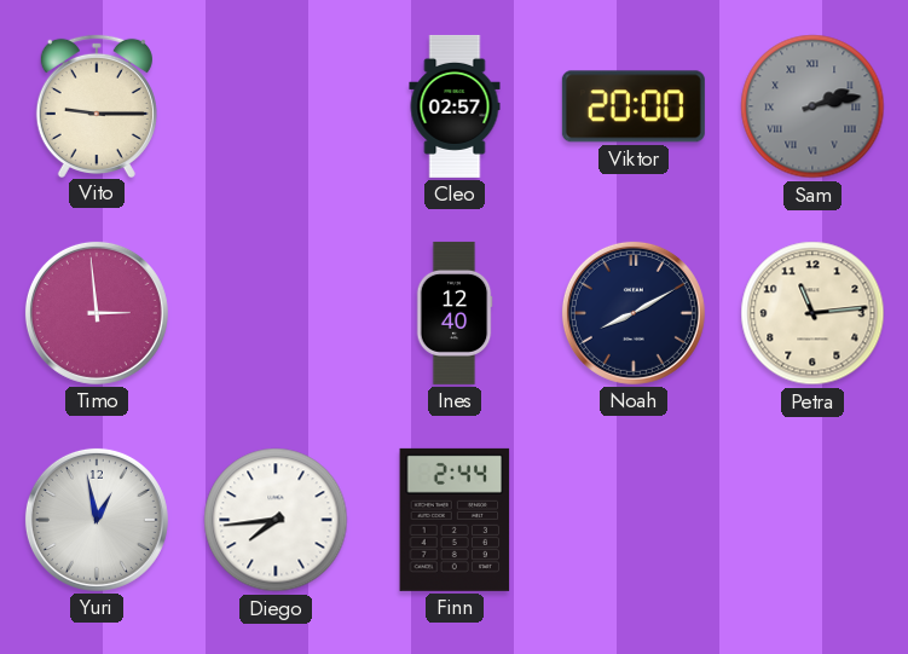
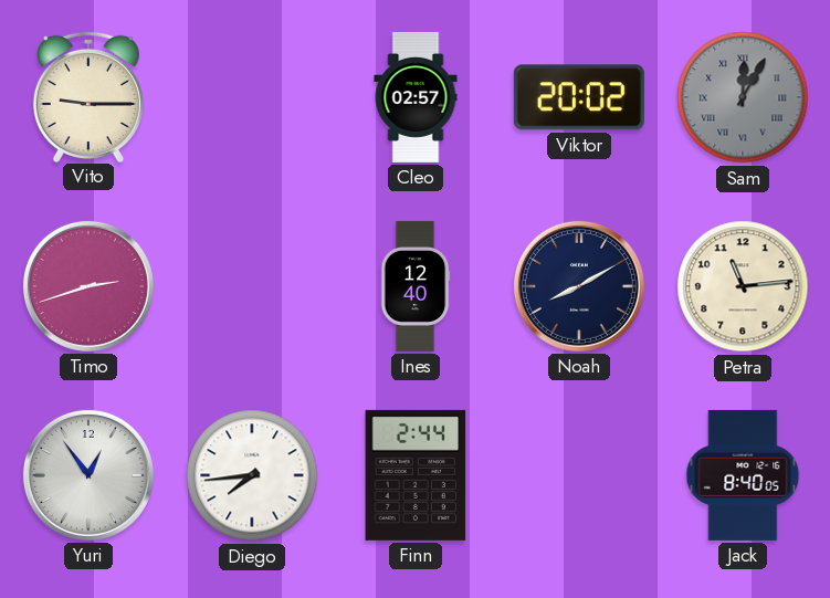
Viktor: 20:00 -> 20:02 (579, 97)
Sam: 2:13 -> 12:05 (743, 97)
Timo: 2:59 -> 2:42 (88, 286)
Yuri: 12:58 -> 12:54 (88, 475)
Jack: none -> 8:40 (743, 475)
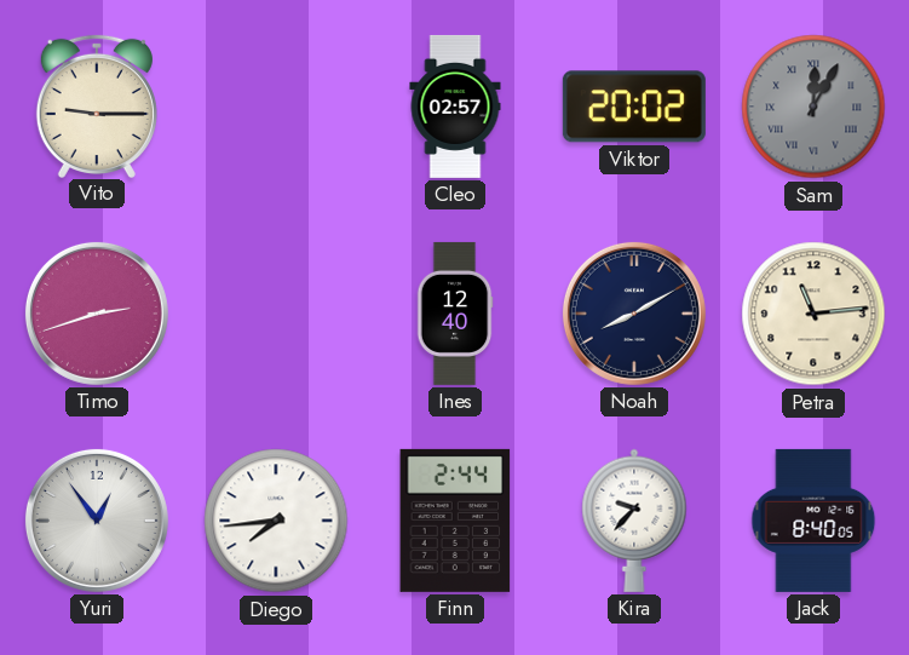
Kira: none -> 9:37 (634, 521)
